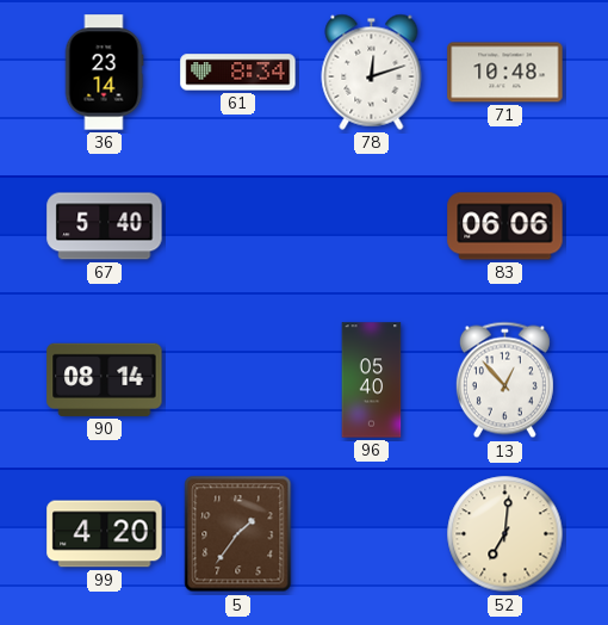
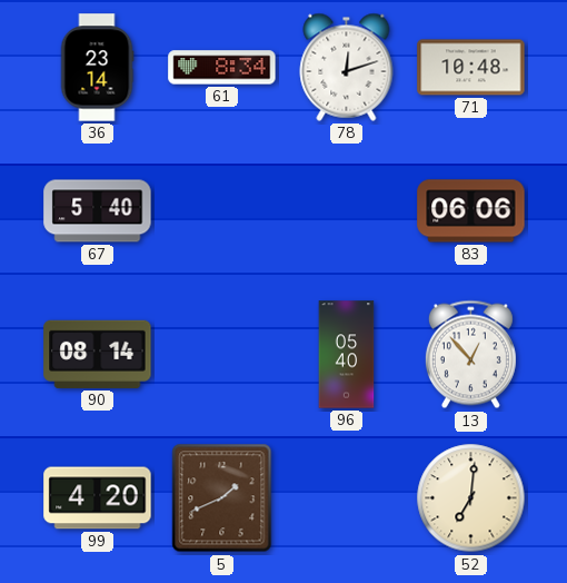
5: 1:36 -> 1:41 (222, 498)
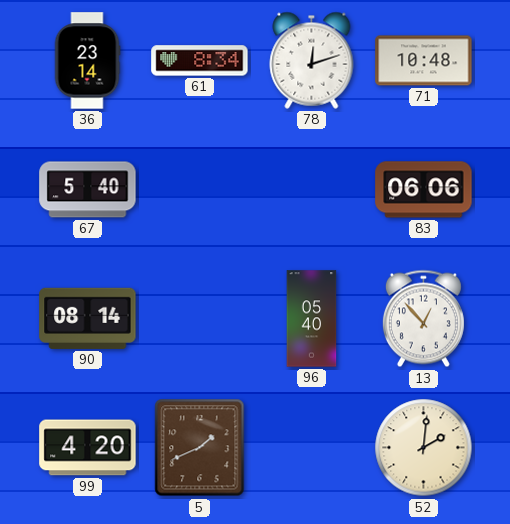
52: 7:01 -> 2:01 (424, 448)
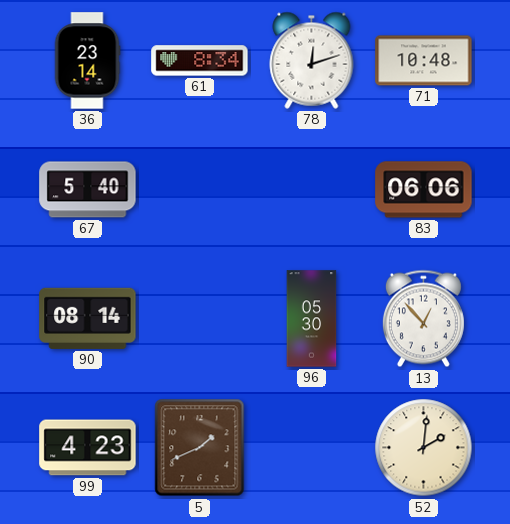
96: 05:40 -> 05:30 (312, 319)
99: 4:20 -> 4:23 (88, 448)
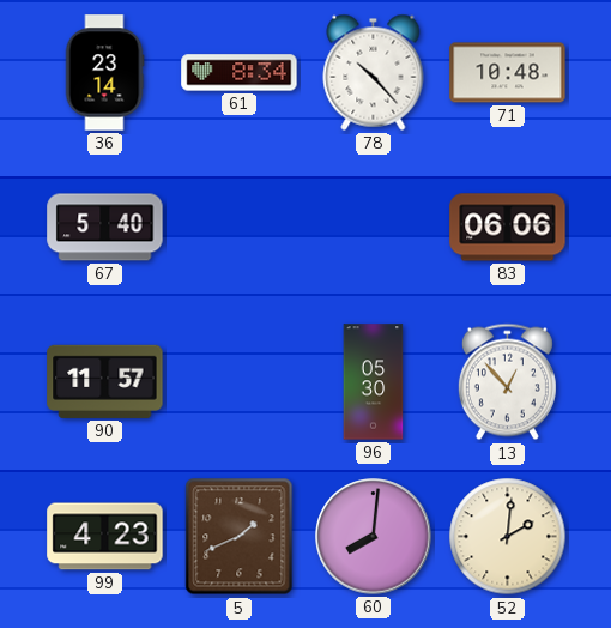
78: 12:12 -> 10:23 (374, 72)
90: 08:14 -> 11:57 (105, 381)
60: none -> 8:01 (374, 537)
